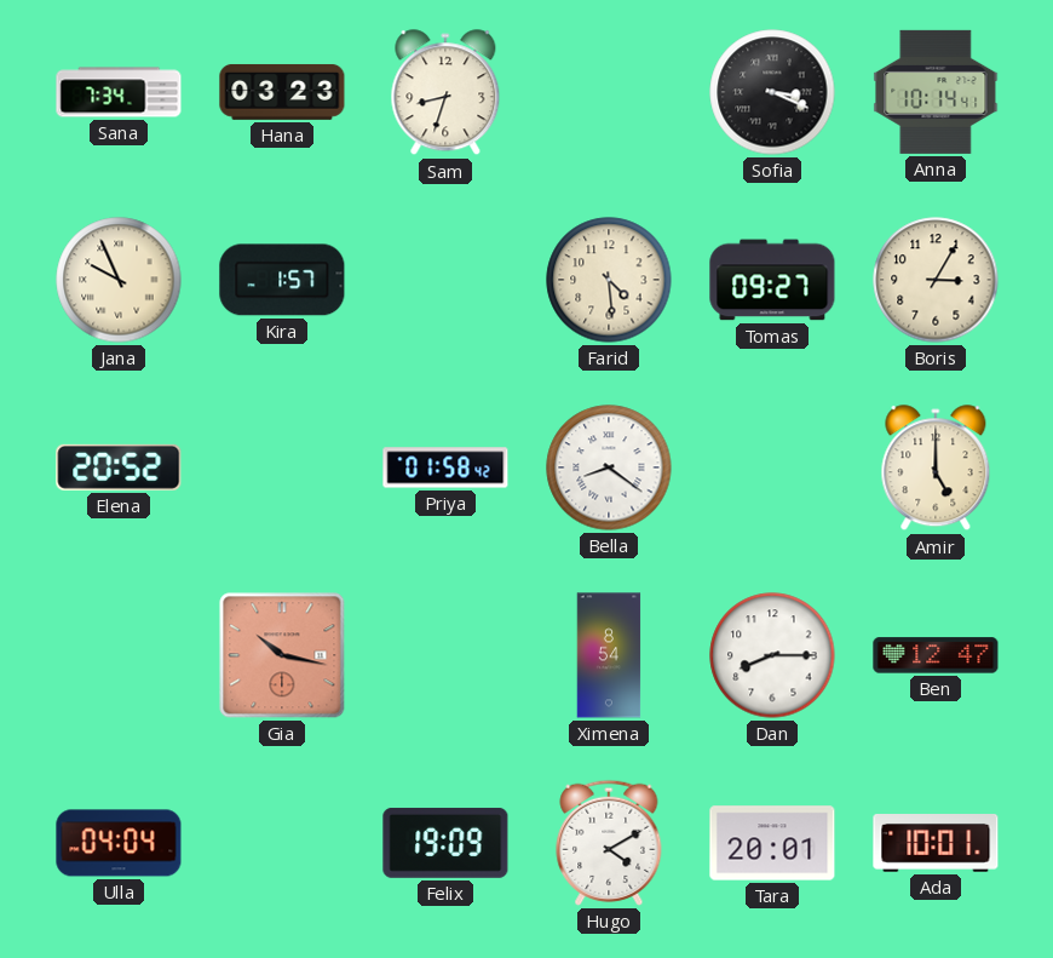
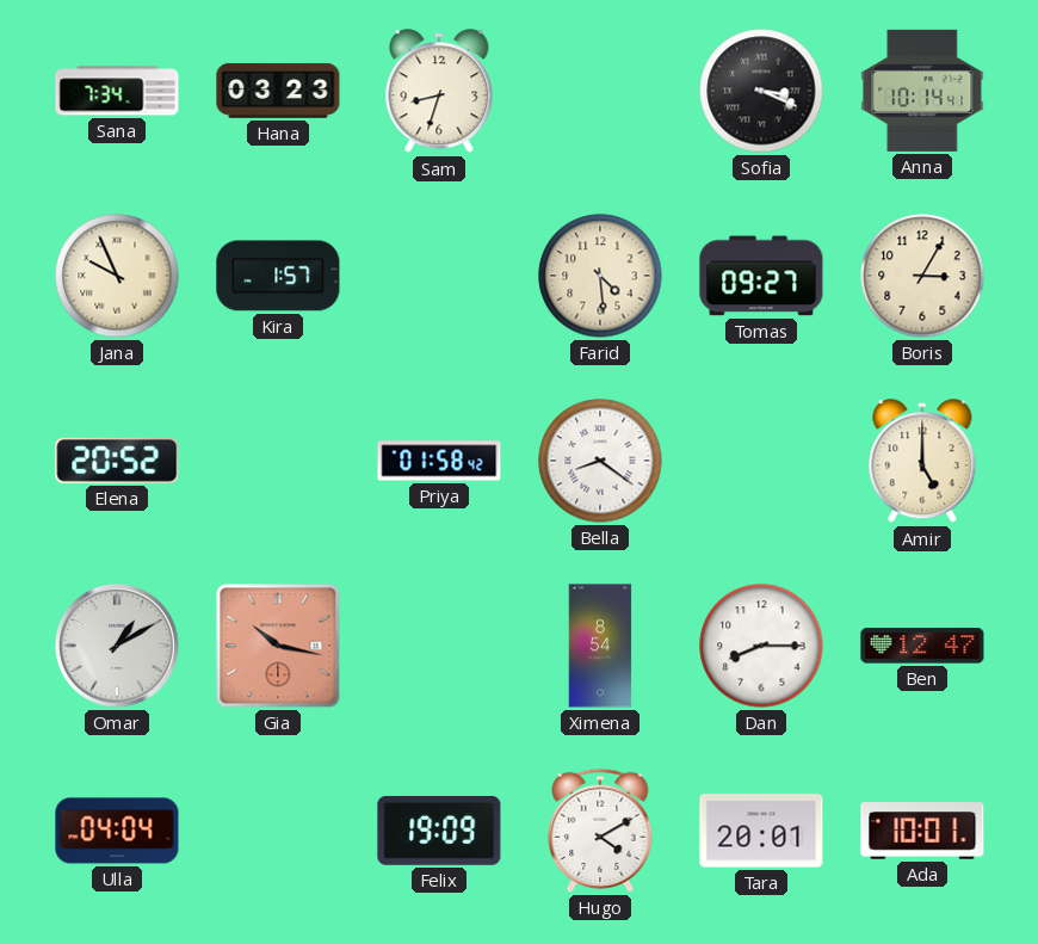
Omar: none -> 1:10 (117, 646)
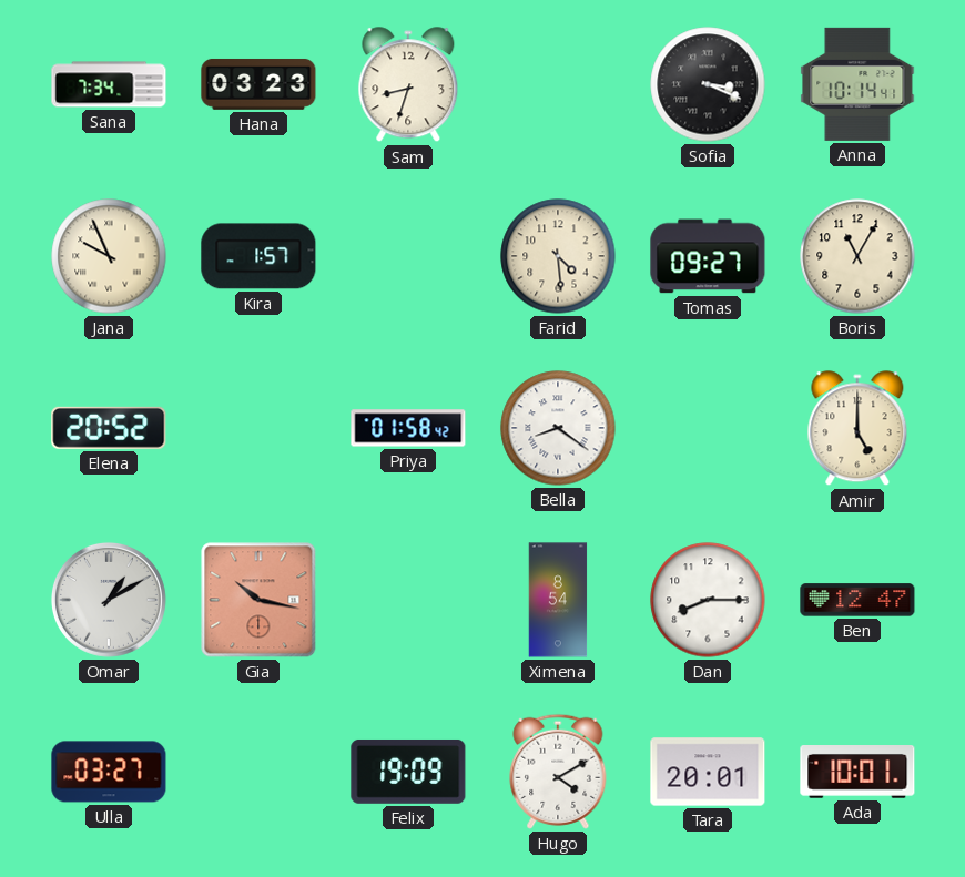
Boris: 3:05 -> 11:05 (857, 256)
Ulla: 04:04 -> 03:27 (109, 772)
